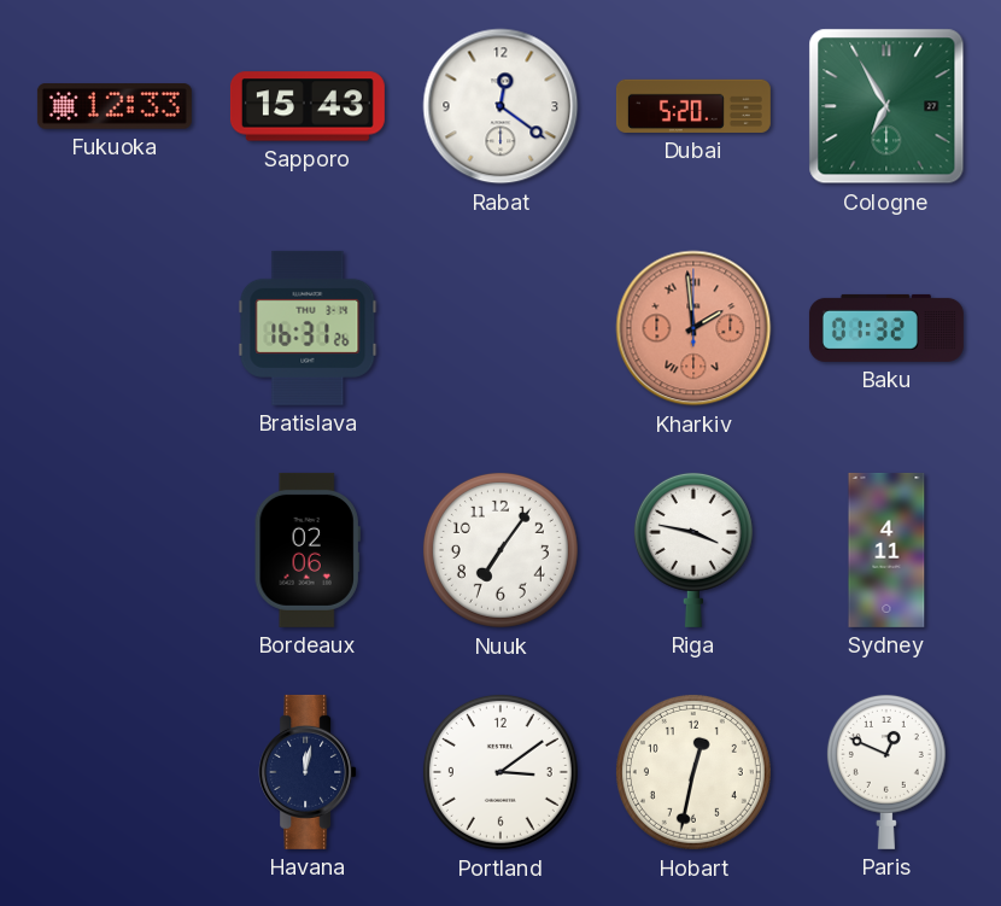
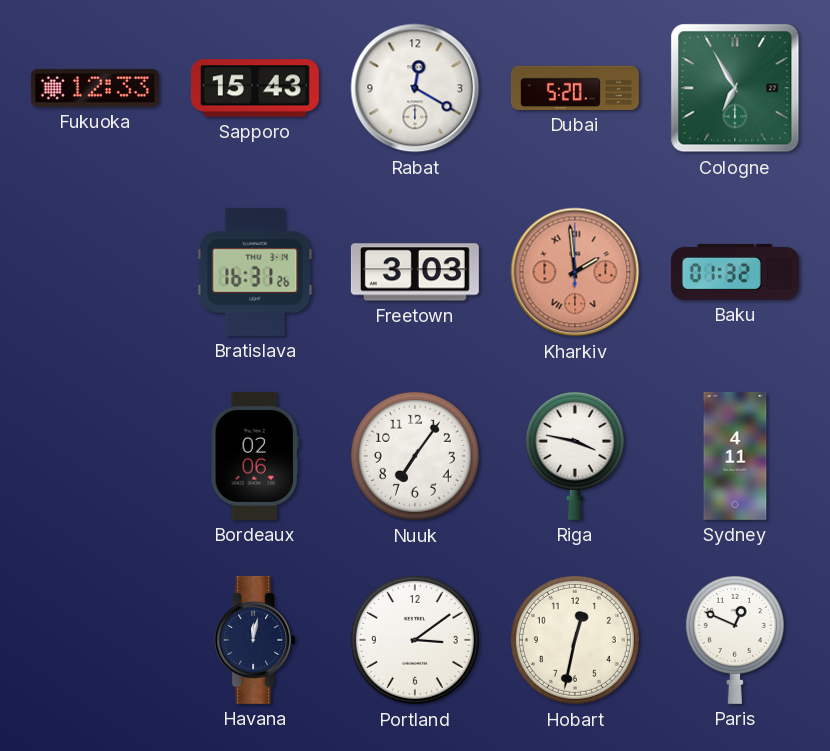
Rabat: 12:21 -> 12:20 (415, 88)
Freetown: none -> 3:03 (415, 272)
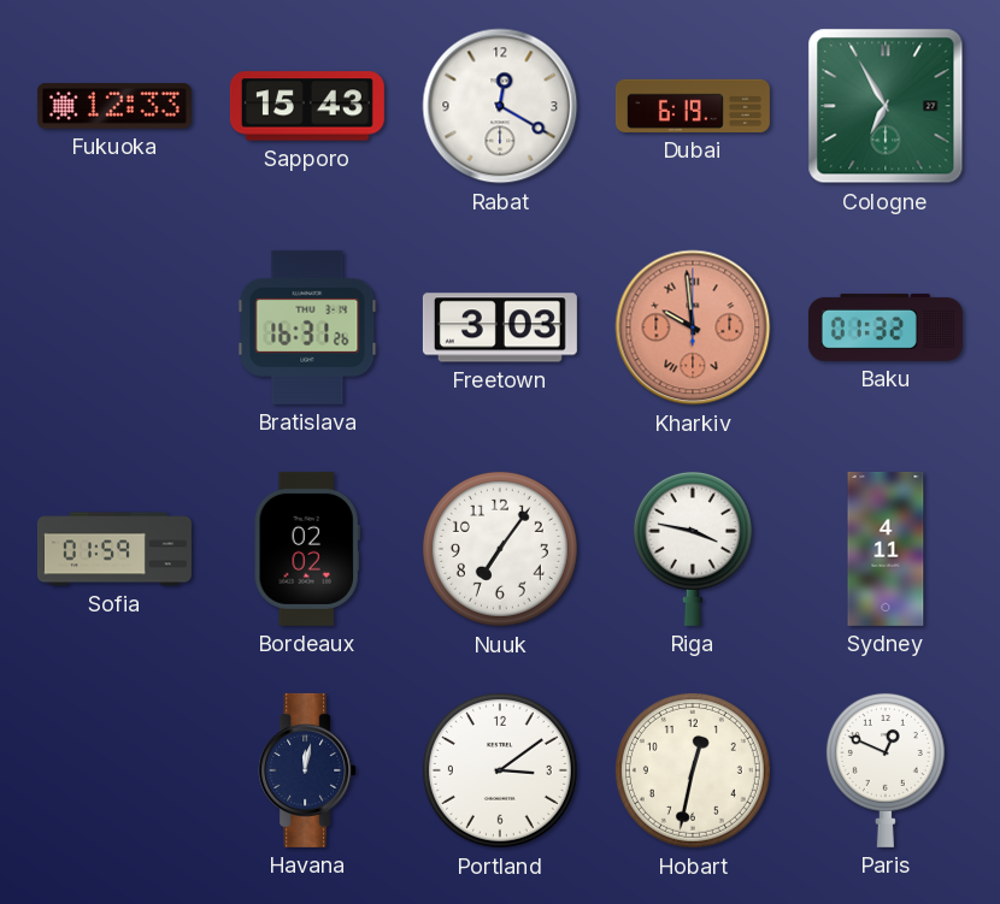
Dubai: 5:20 -> 6:19 (693, 106)
Kharkiv: 1:59 -> 9:59 (693, 327)
Sofia: none -> 01:59 (114, 549)
Bordeaux: 02:06 -> 02:02 (307, 549)
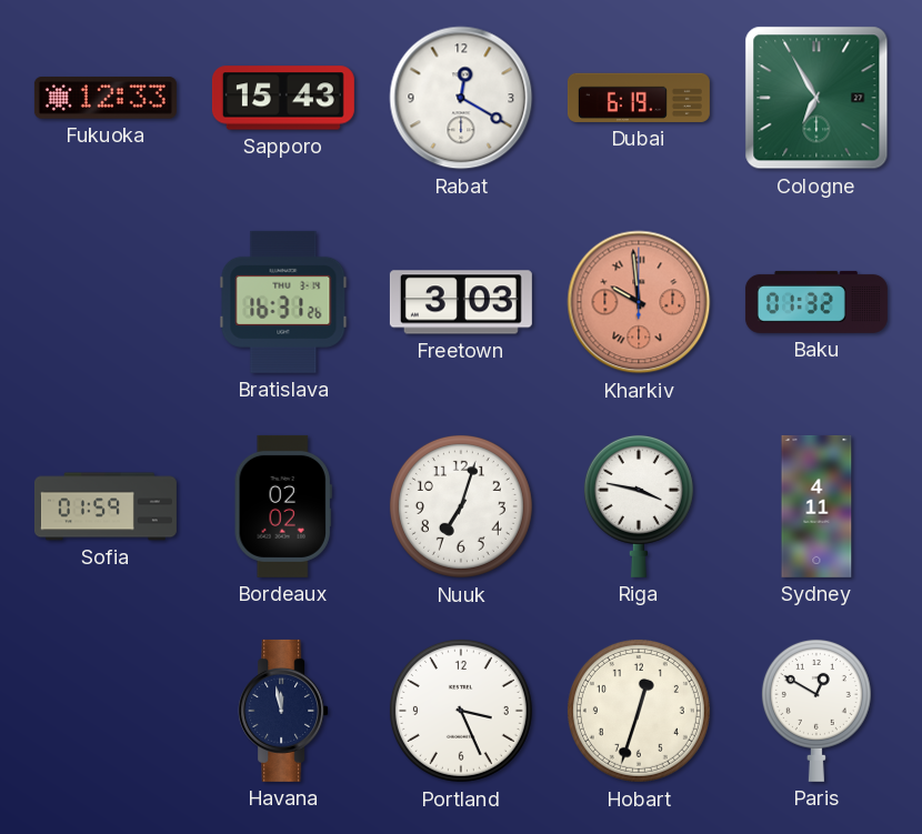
Nuuk: 7:06 -> 7:03 (461, 506)
Havana: 12:02 -> 11:58 (283, 711)
Portland: 3:09 -> 3:26 (461, 711)
Hobart: 12:32 -> 12:33 (639, 711)
Paris: 12:49 -> 12:50 (816, 710)
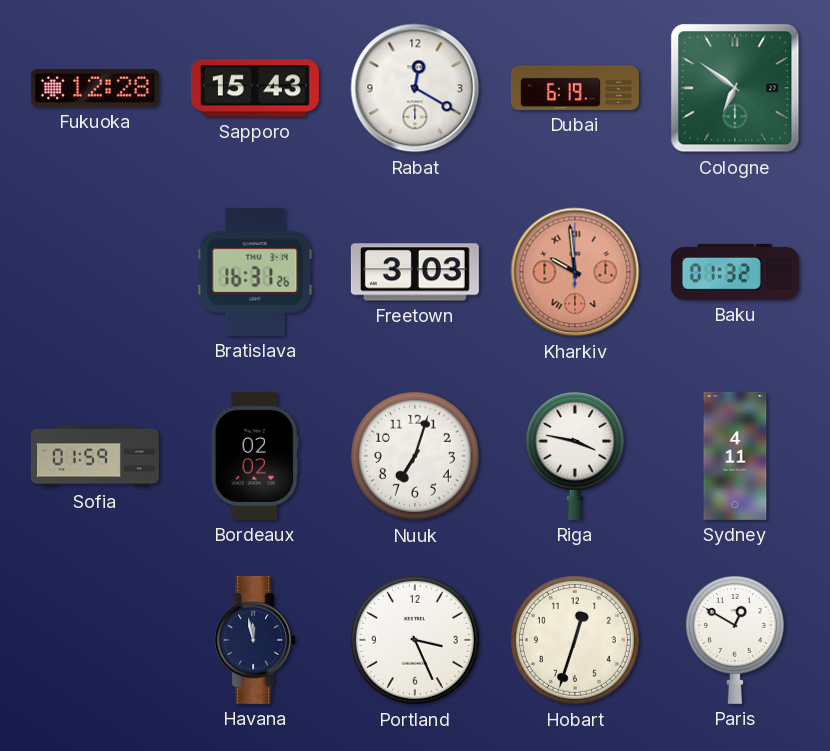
Fukuoka: 12:33 -> 12:28 (95, 88)
Cologne: 6:55 -> 6:51 (735, 88)
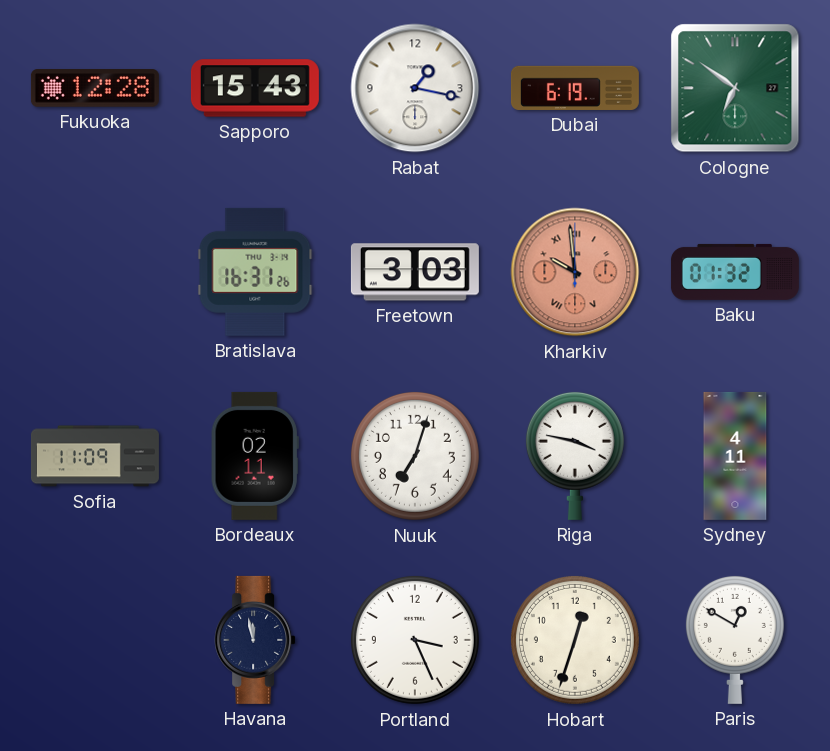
Rabat: 12:20 -> 1:17 (415, 88)
Sofia: 01:59 -> 11:09 (95, 456)
Bordeaux: 02:02 -> 02:11 (255, 456)
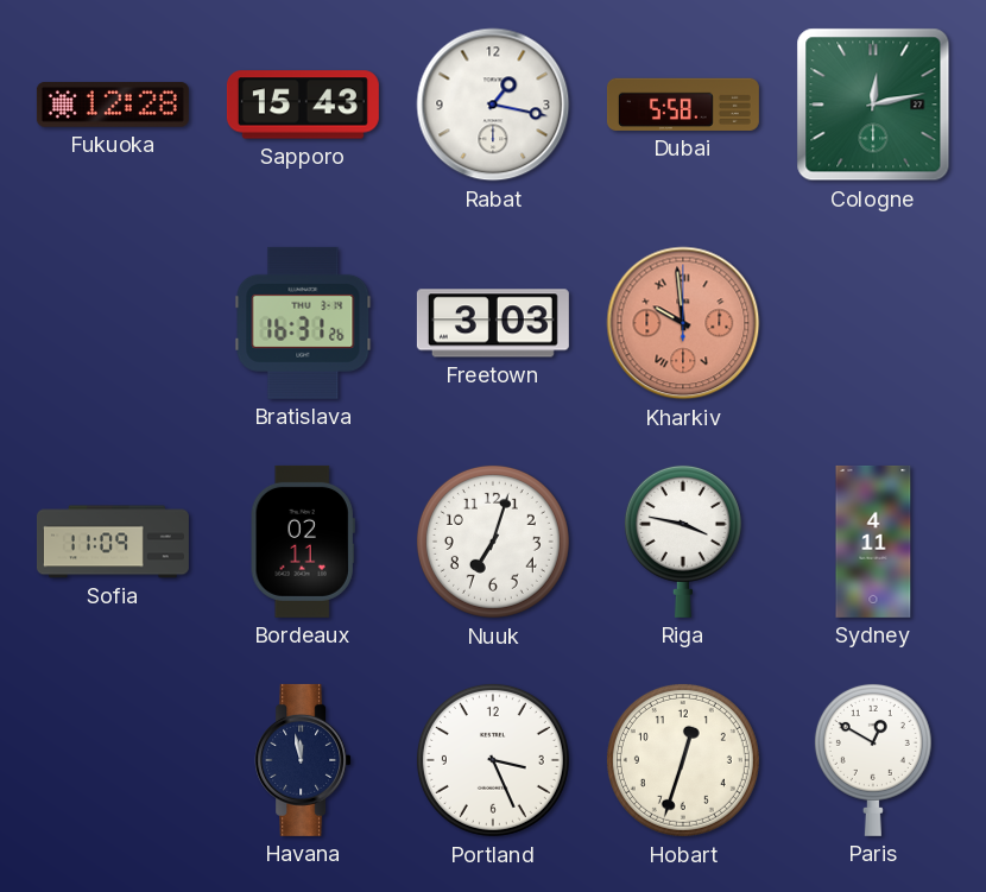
Dubai: 6:19 -> 5:58 (683, 105)
Cologne: 6:51 -> 12:13 (873, 105)
Baku: 01:32 -> none (735, 272)
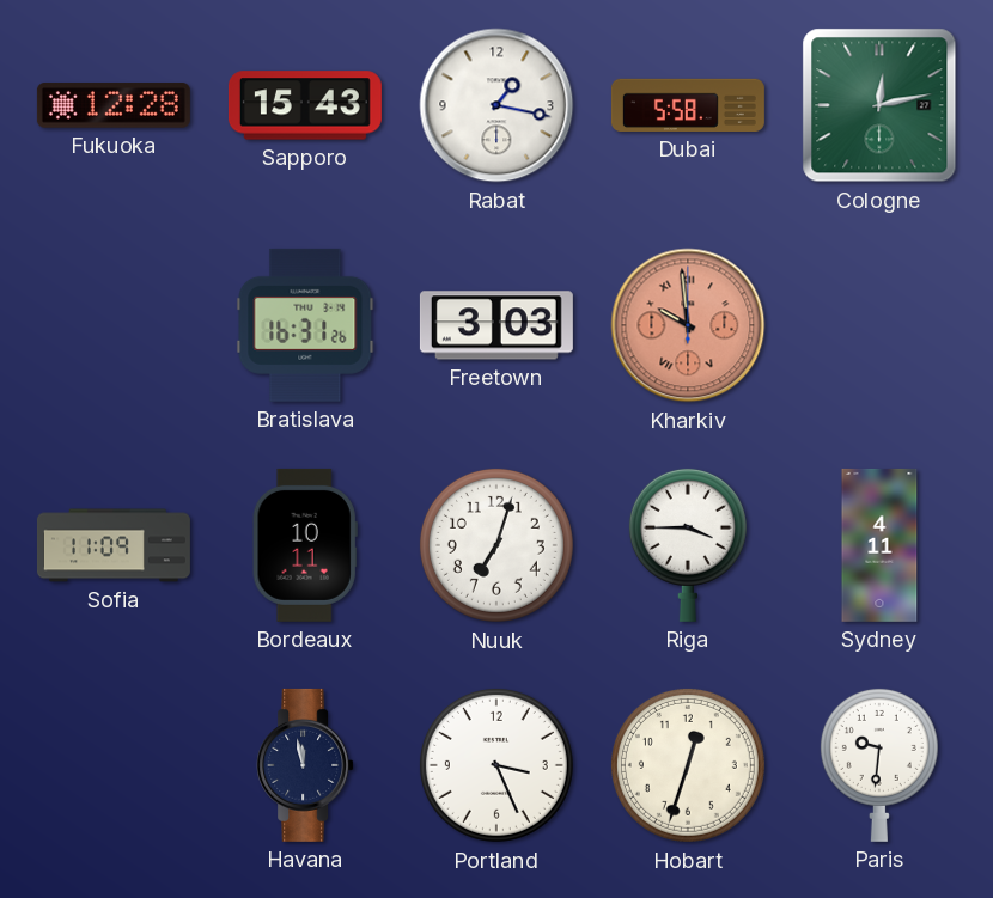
Bordeaux: 02:11 -> 10:11 (305, 545)
Riga: 3:47 -> 3:45 (688, 544)
Paris: 12:50 -> 9:31 (879, 764)
